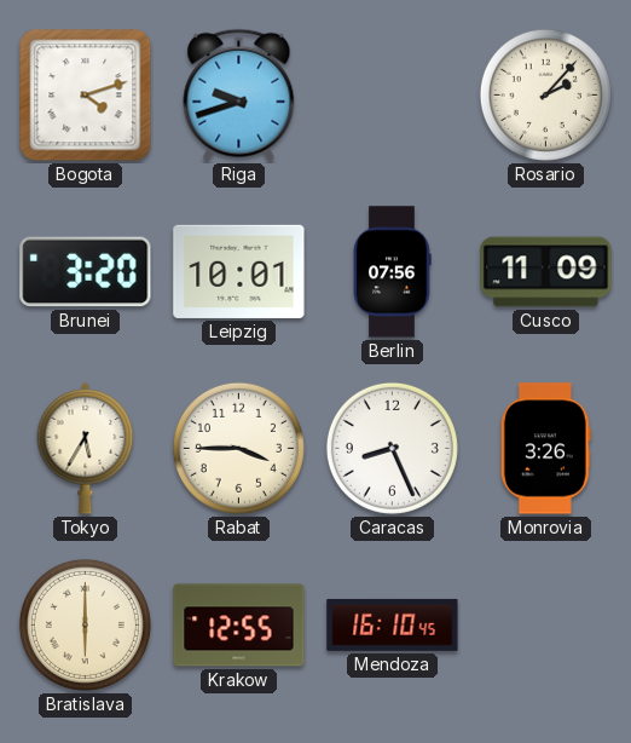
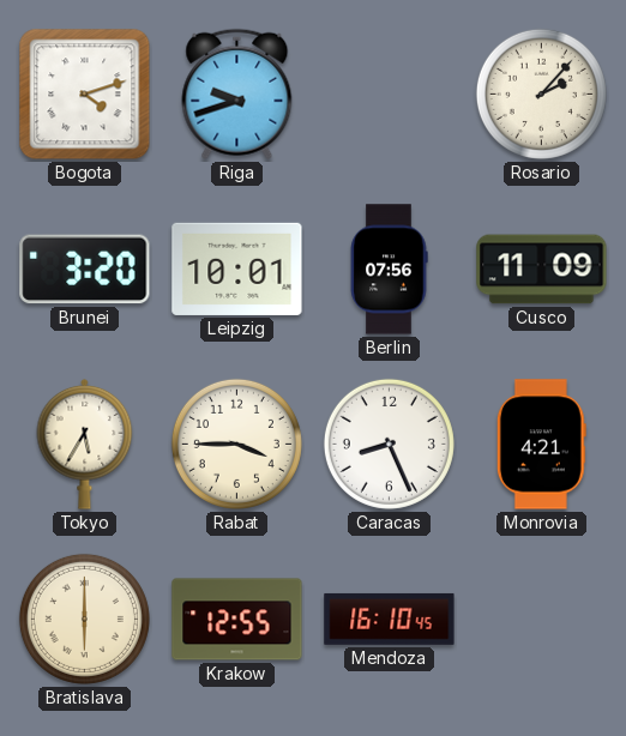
Monrovia: 3:26 -> 4:21 (541, 445)
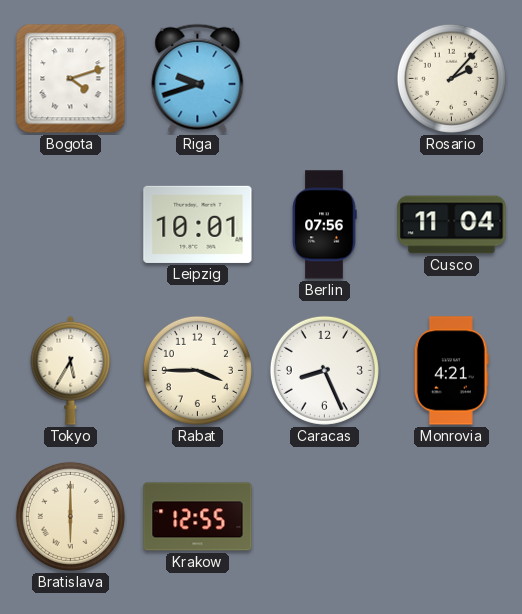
Brunei: 3:20 -> none (85, 270)
Cusco: 11:09 -> 11:04 (452, 225)
Mendoza: 16:10 -> none (390, 619)
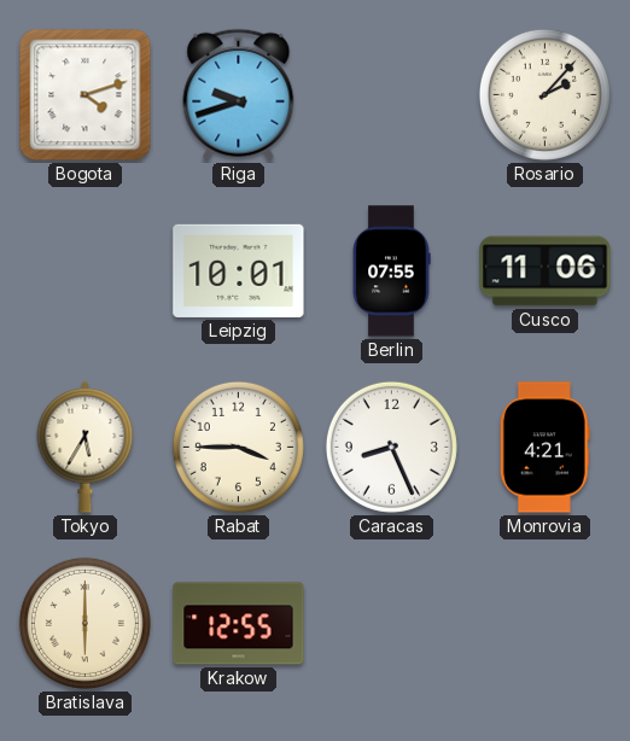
Berlin: 07:56 -> 07:55 (391, 272)
Cusco: 11:04 -> 11:06 (546, 272)
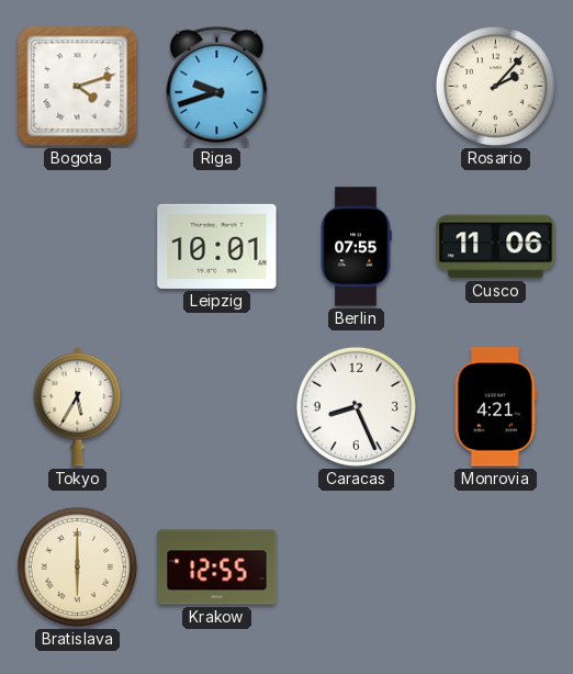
Rabat: 3:45 -> none (238, 447)
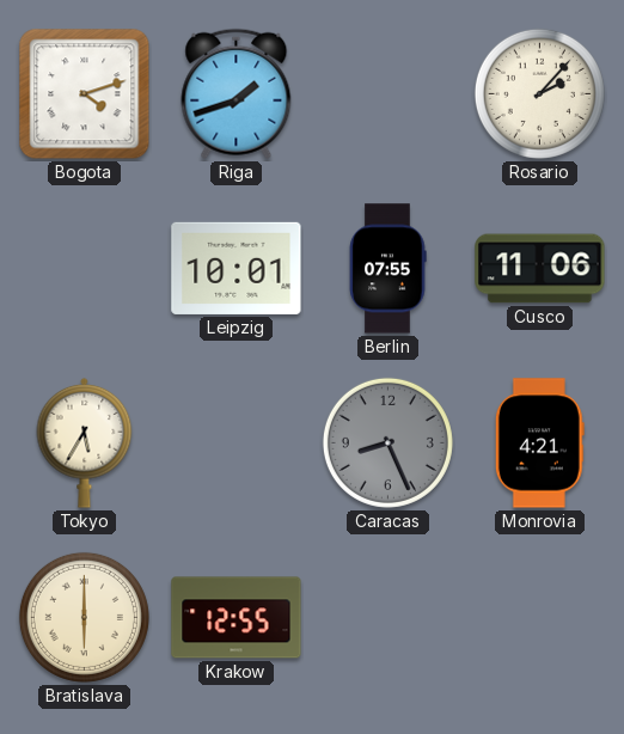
Riga: 9:42 -> 1:42 (237, 93)
Caracas dial: white -> grey (387, 442)
